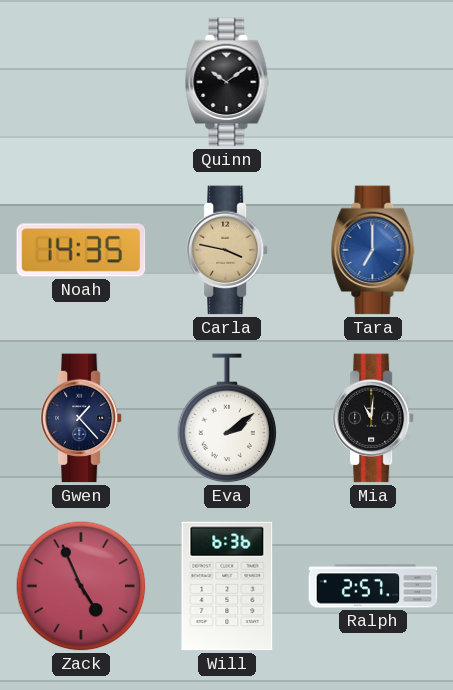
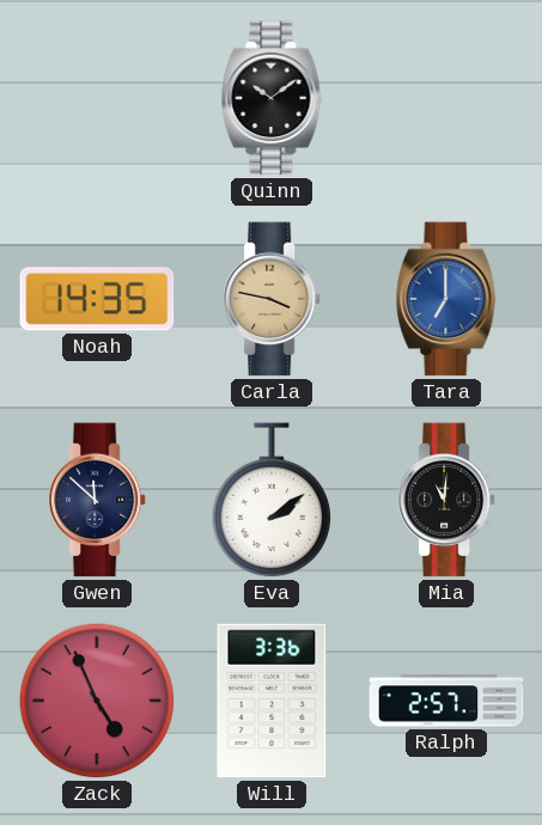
Gwen: 1:23 -> 11:52 (97, 500)
Will: 6:36 -> 3:36 (272, 701)
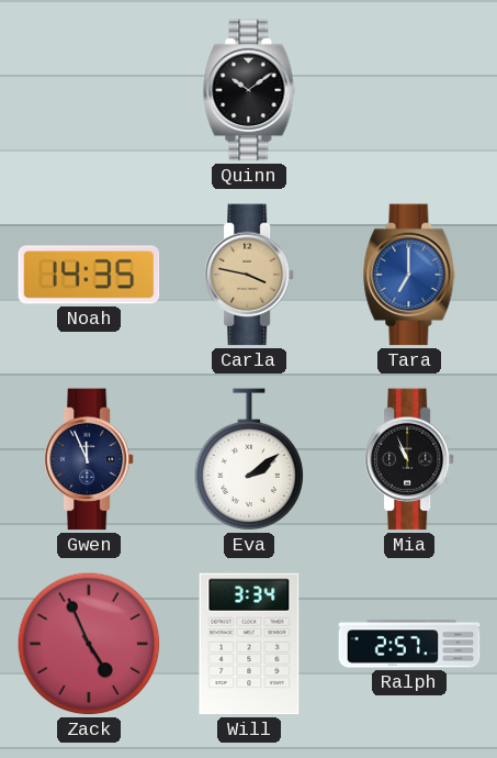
Gwen: 11:52 -> 11:56 (89, 459)
Mia: 11:01 -> 10:56 (409, 459)
Will: 3:36 -> 3:34 (249, 644)
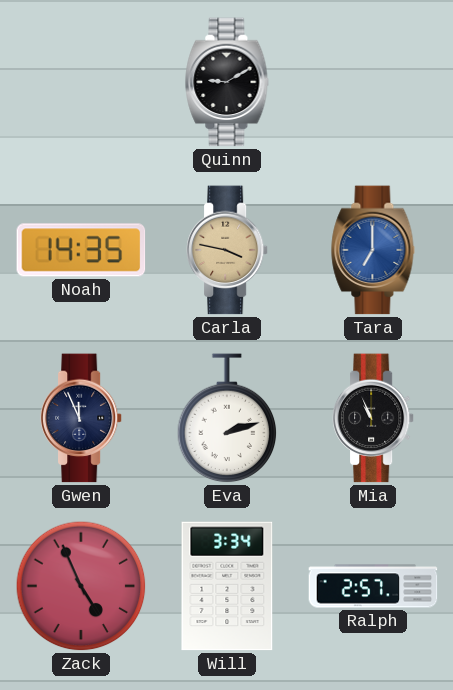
Quinn: 10:09 -> 9:10 (227, 82)
Eva: 2:09 -> 2:12 (227, 419)
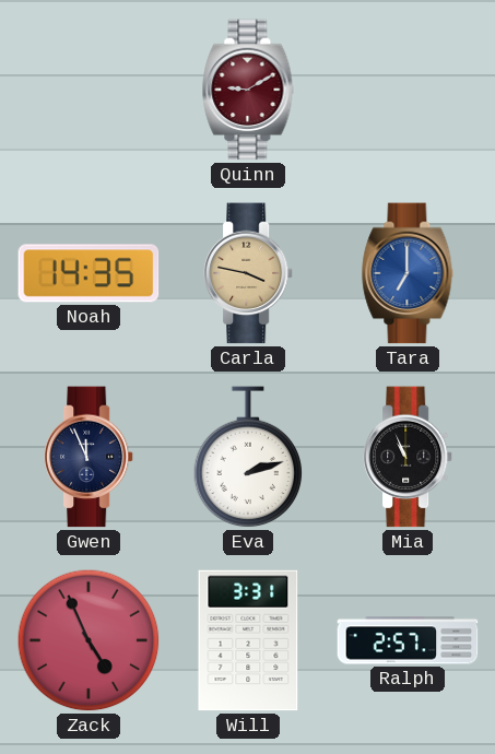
Quinn dial: black -> burgundy (248, 90)
Will: 3:34 -> 3:31 (248, 640)
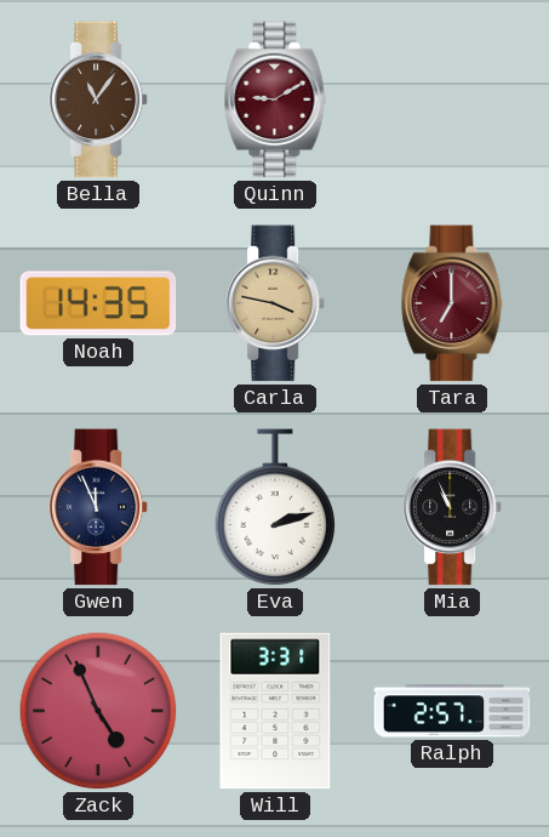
Bella: none -> 11:06 (98, 99)
Tara dial: blue -> burgundy (452, 303)
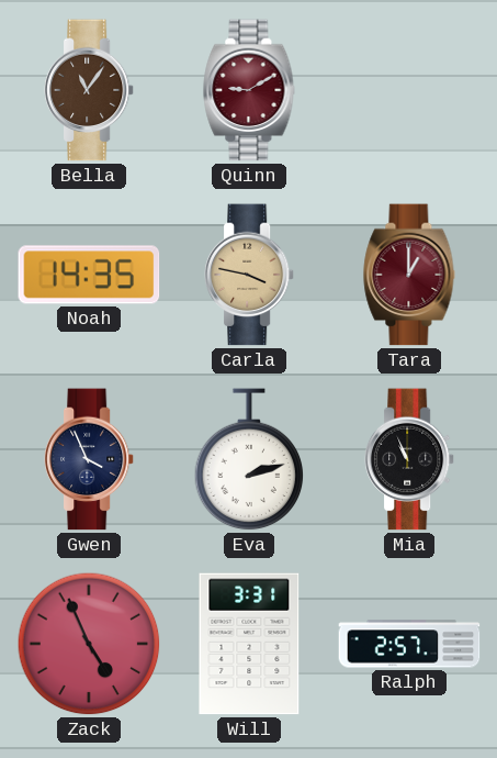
Tara: 7:00 -> 1:00 (409, 275)
Gwen: 11:56 -> 3:56 (89, 459)
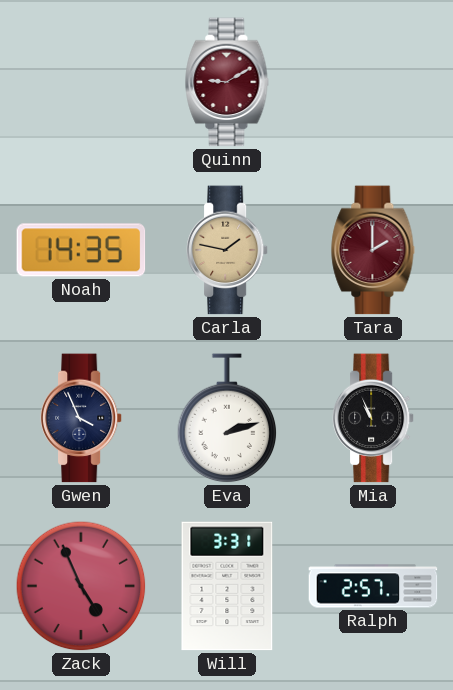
Bella: 11:06 -> none (89, 90)
Carla: 3:47 -> 1:47 (227, 250)
Tara: 1:00 -> 2:00 (373, 250)
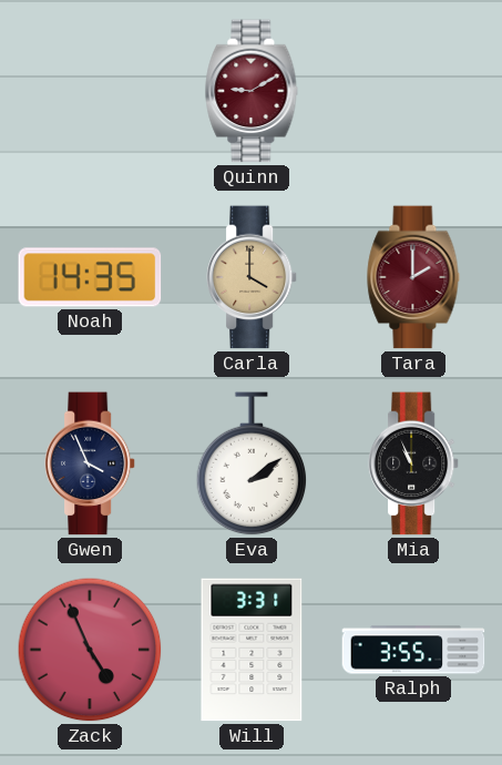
Carla: 1:47 -> 4:00 (252, 277)
Eva: 2:12 -> 2:09 (252, 465)
Ralph: 2:57 -> 3:55 (413, 650)
